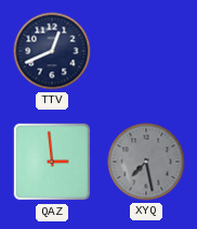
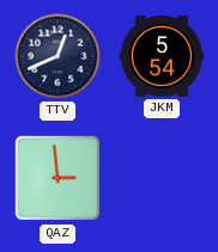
JKM: none -> 5:54 (162, 57)
XYQ: 7:28 -> none (146, 162)
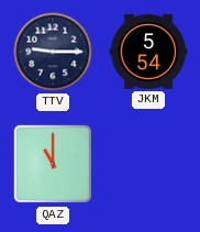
TTV: 12:41 -> 9:15 (53, 52)
QAZ: 2:59 -> 11:00 (53, 164)
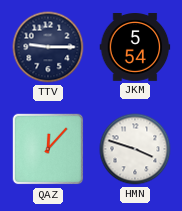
QAZ: 11:00 -> 12:07 (48, 149)
HMN: none -> 3:48 (135, 149)
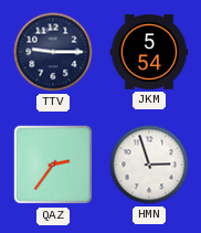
QAZ: 12:07 -> 2:36 (53, 165)
HMN: 3:48 -> 2:57 (149, 165)
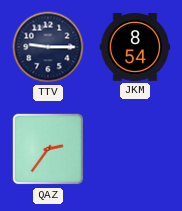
JKM: 5:54 -> 8:54 (135, 48)
HMN: 2:57 -> none (149, 165)
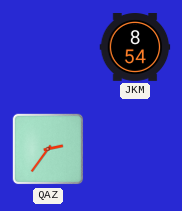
TTV: 9:15 -> none (48, 47)
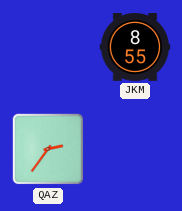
JKM: 8:54 -> 8:55 (135, 48)
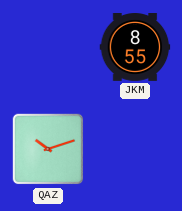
QAZ: 2:36 -> 10:12 (48, 149)
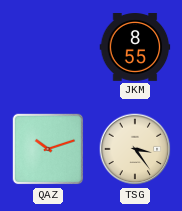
TSG: none -> 3:24 (135, 149)
